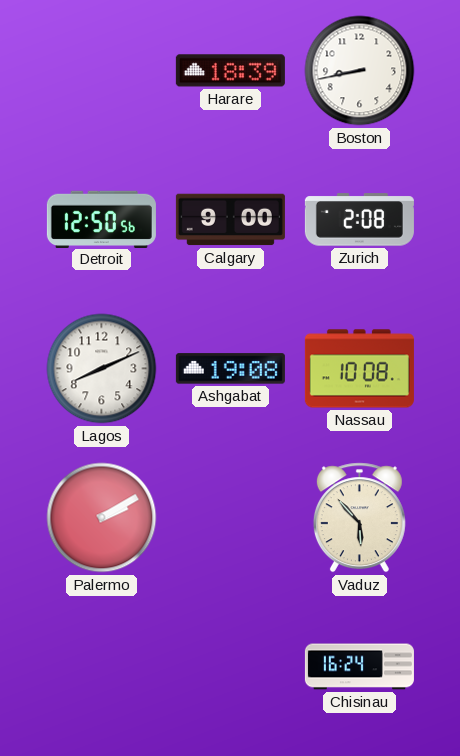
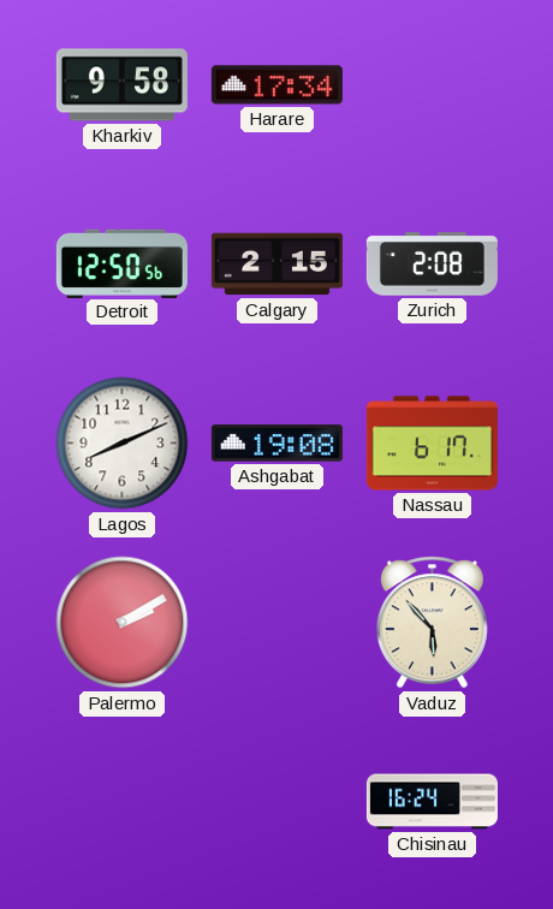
Kharkiv: none -> 9:58 (121, 85)
Harare: 18:39 -> 17:34 (276, 85)
Boston: 8:43 -> none (360, 71)
Calgary: 9:00 -> 2:15 (276, 265)
Nassau: 10:08 -> 6:17 (432, 444)
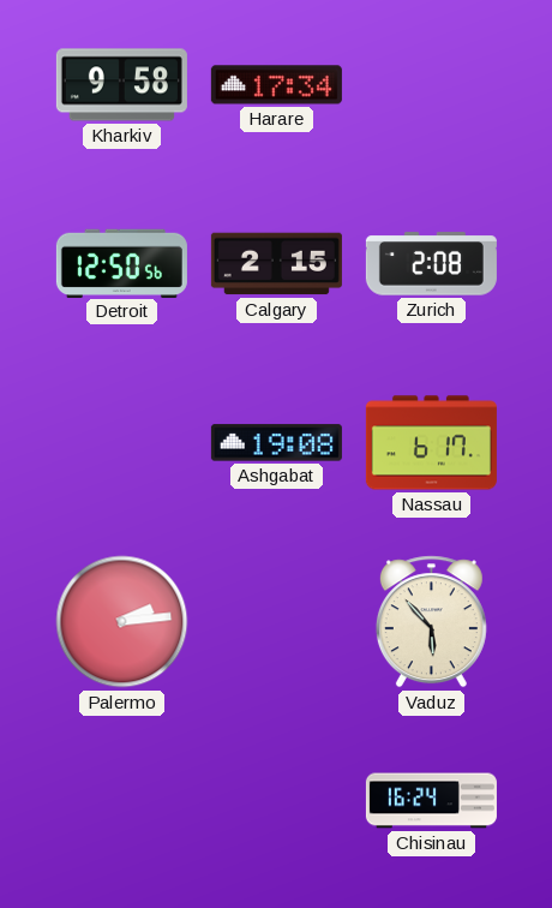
Lagos: 8:11 -> none (123, 444)
Palermo: 2:10 -> 2:14 (122, 622)
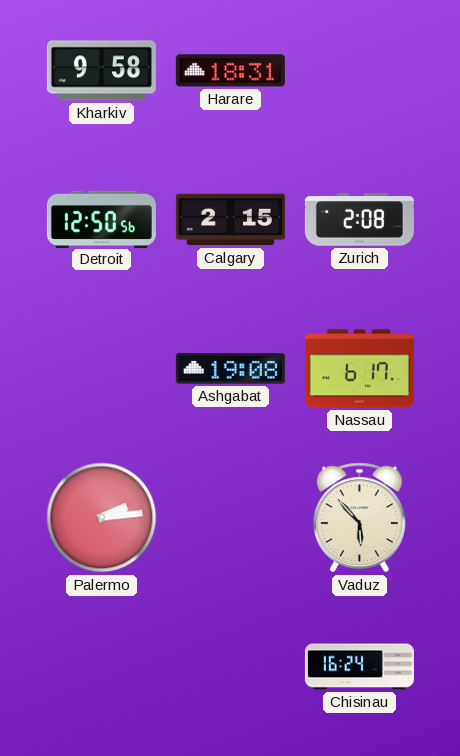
Harare: 17:34 -> 18:31 (230, 71)
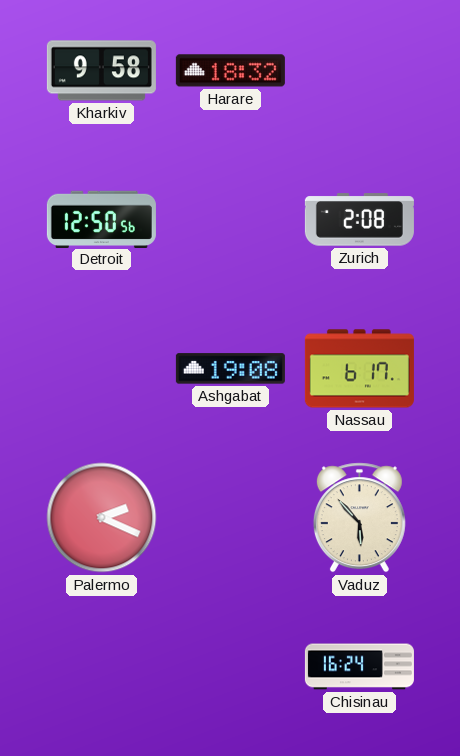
Harare: 18:31 -> 18:32 (230, 71)
Calgary: 2:15 -> none (230, 220)
Palermo: 2:14 -> 2:19 (102, 518)
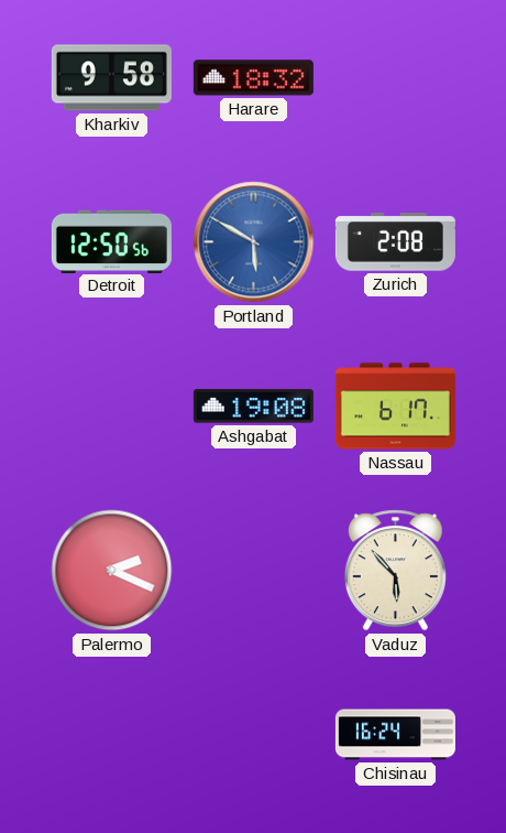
Portland: none -> 5:50 (254, 242)
